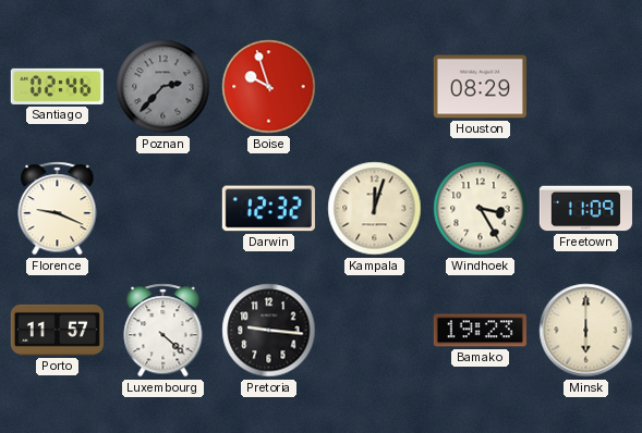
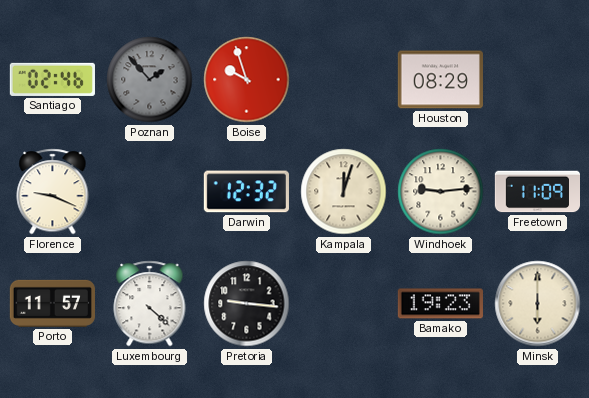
Poznan: 2:37 -> 1:53 (150, 80)
Windhoek: 3:25 -> 9:14 (441, 192)
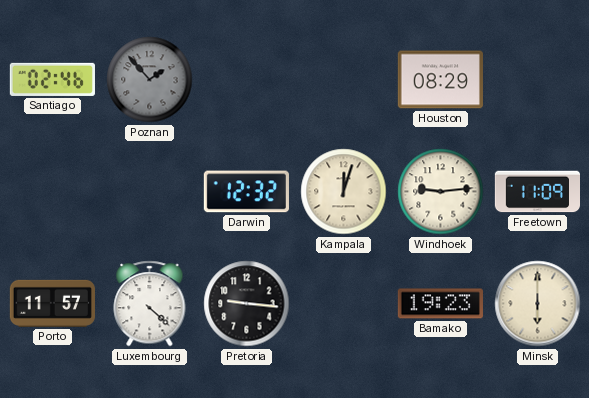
Boise: 9:57 -> none (247, 80)
Florence: 9:19 -> none (53, 192)
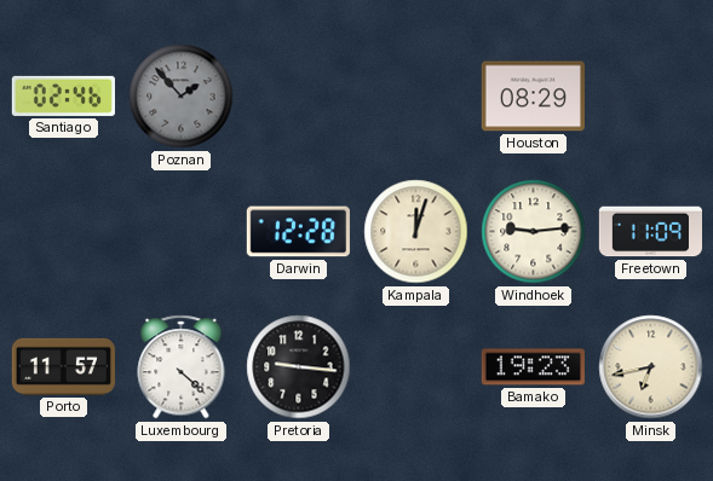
Darwin: 12:32 -> 12:28 (298, 232)
Minsk: 6:00 -> 6:43 (651, 367)
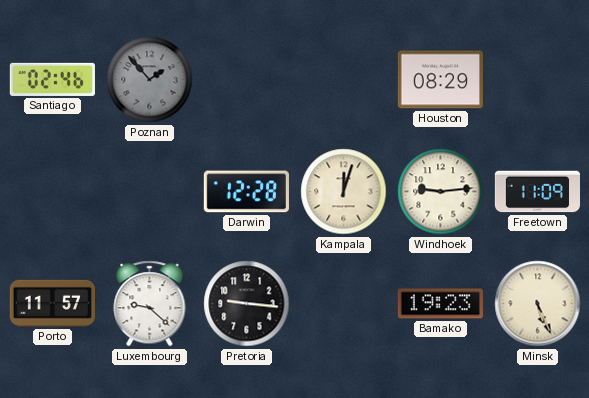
Luxembourg: 4:22 -> 9:22 (150, 304)
Minsk: 6:43 -> 5:26 (538, 304)
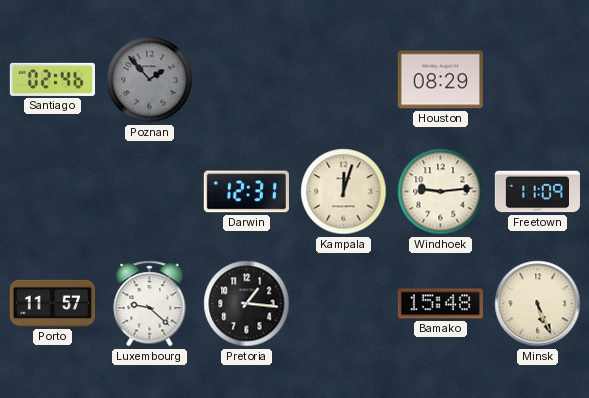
Darwin: 12:28 -> 12:31 (246, 192)
Pretoria: 9:16 -> 1:16 (247, 304)
Bamako: 19:23 -> 15:48 (440, 304)
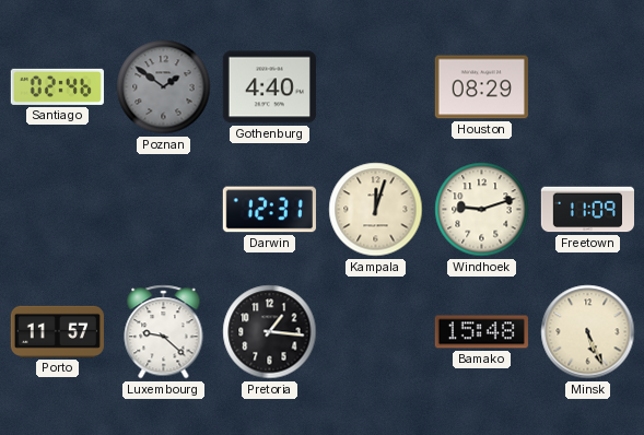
Poznan: 1:53 -> 1:51 (164, 87)
Gothenburg: none -> 4:40 (269, 87)
Windhoek: 9:14 -> 9:12 (482, 210)
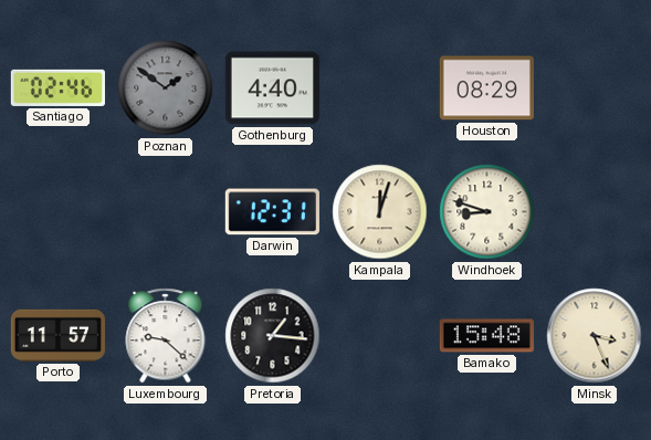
Windhoek: 9:12 -> 8:48 (487, 212)
Freetown: 11:09 -> none (587, 210)
Minsk: 5:26 -> 3:26 (595, 336)
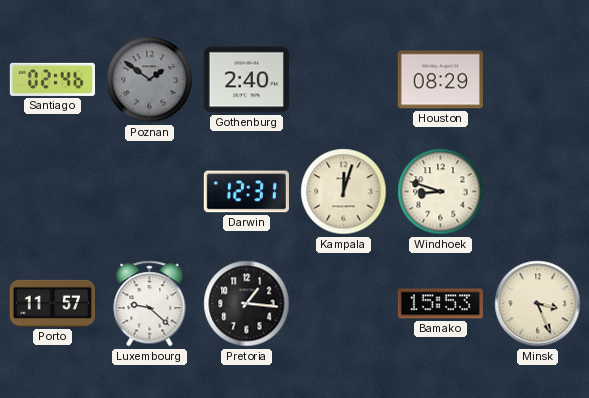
Gothenburg: 4:40 -> 2:40 (246, 80)
Bamako: 15:48 -> 15:53 (440, 304)
